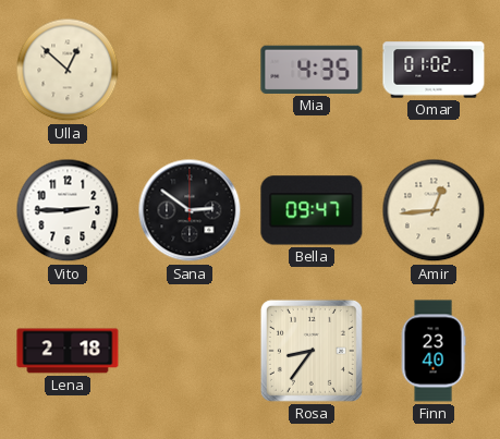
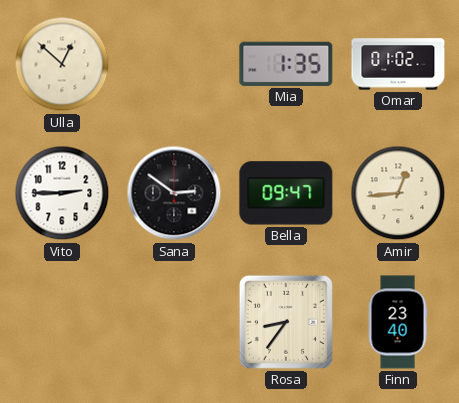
Mia: 4:35 -> 1:35 (286, 64)
Lena: 2:18 -> none (68, 351)
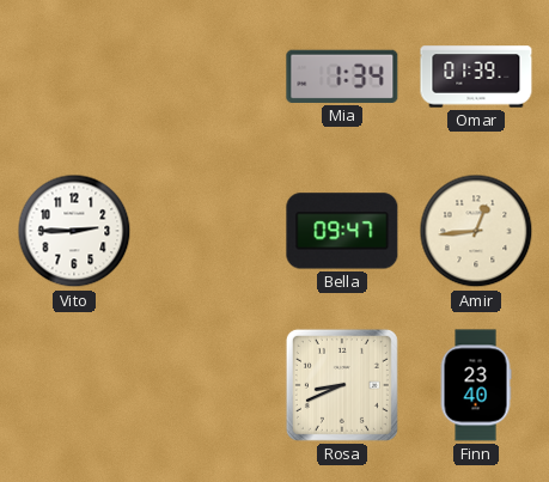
Ulla: 12:52 -> none (62, 64)
Mia: 1:35 -> 1:34 (342, 77)
Omar: 01:02 -> 01:39 (476, 77)
Sana: 2:51 -> none (174, 193)
Rosa: 8:36 -> 8:41 (342, 385)
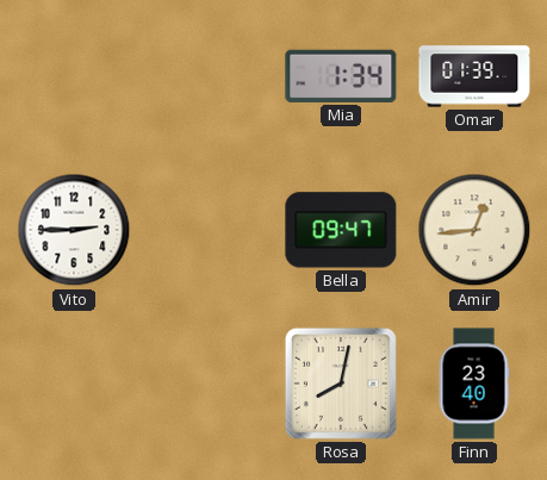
Rosa: 8:41 -> 8:02 (341, 384)
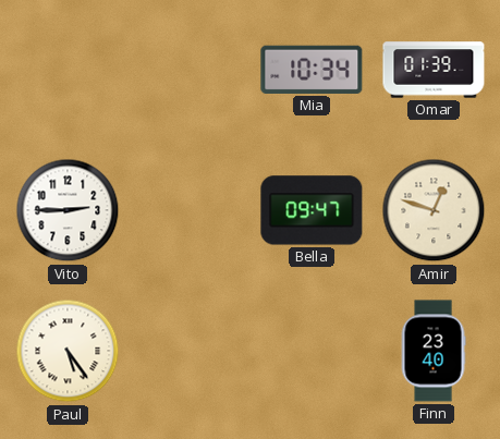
Mia: 1:34 -> 10:34 (312, 70)
Amir: 12:44 -> 12:48 (434, 210)
Paul: none -> 5:24 (68, 351)
Rosa: 8:02 -> none (341, 384)
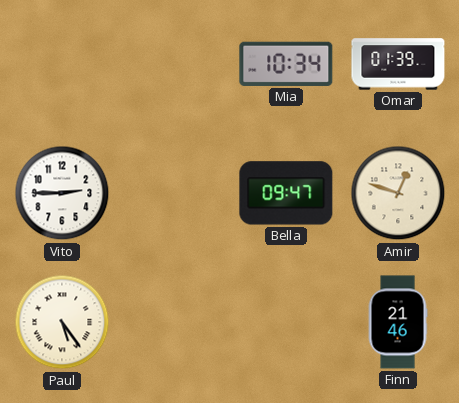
Finn: 23:40 -> 21:46 (398, 322)
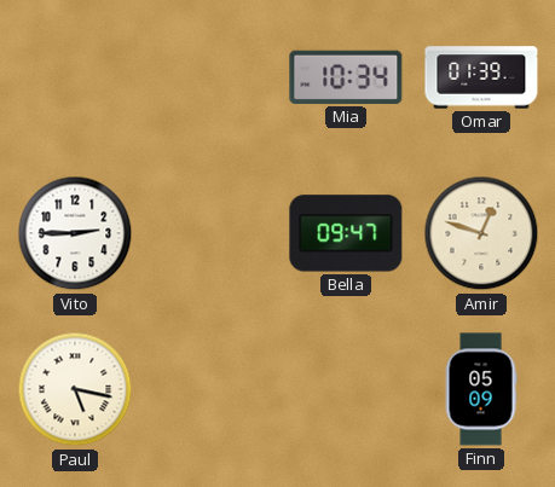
Paul: 5:24 -> 5:17 (75, 389)
Finn: 21:46 -> 05:09 (481, 389)
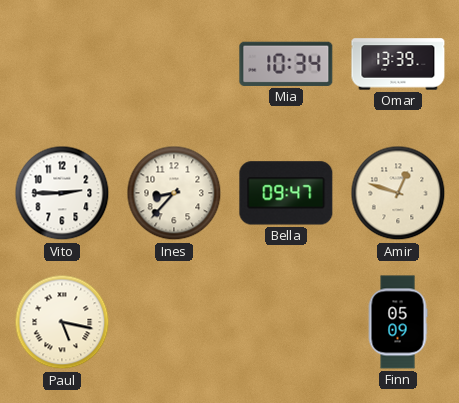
Omar: 01:39 -> 13:39 (398, 64)
Ines: none -> 8:37 (174, 193)
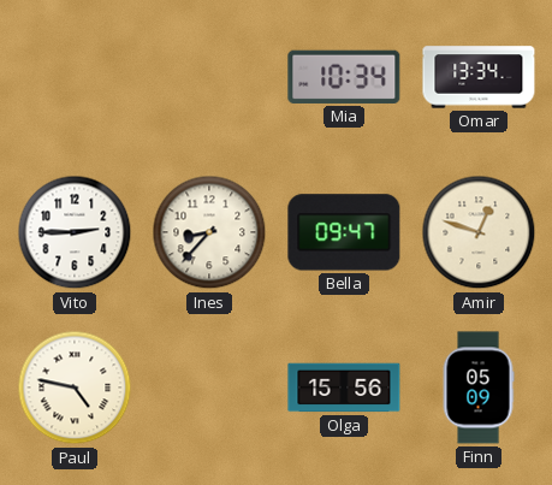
Omar: 13:39 -> 13:34 (479, 77)
Paul: 5:17 -> 4:47 (75, 388)
Olga: none -> 15:56 (344, 388)
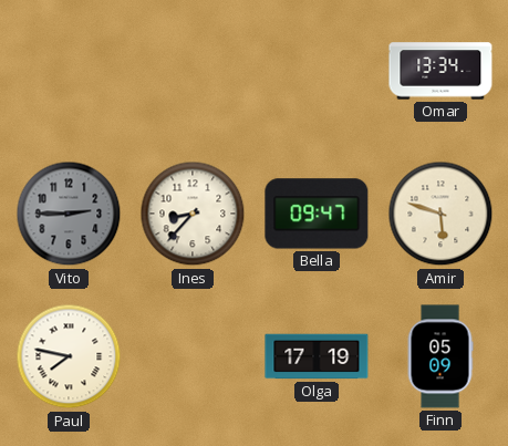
Mia: 10:34 -> none (344, 77)
Vito dial: white -> grey (69, 214)
Amir: 12:48 -> 5:48 (440, 214)
Paul: 4:47 -> 7:47 (69, 356)
Olga: 15:56 -> 17:19 (317, 356)
